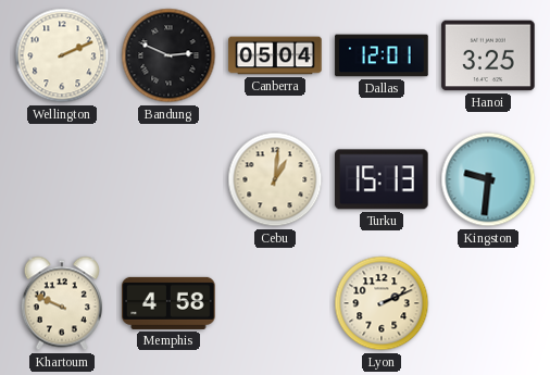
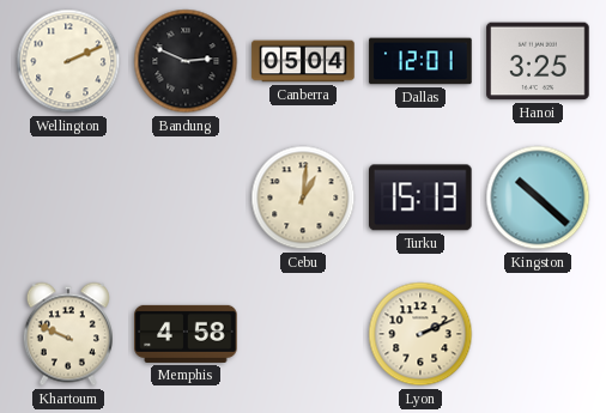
Kingston: 9:31 -> 10:22 (538, 198)
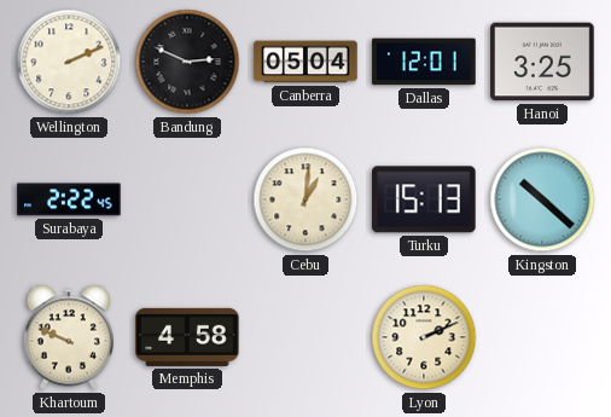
Surabaya: none -> 2:22 (69, 199)
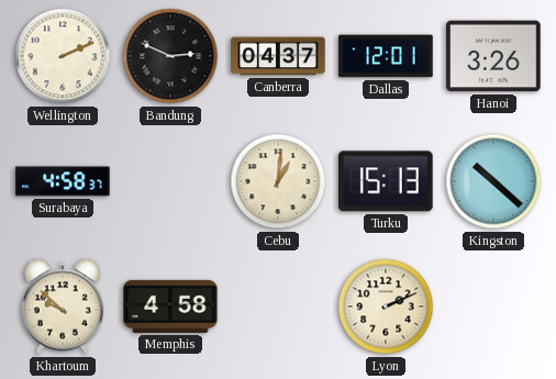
Canberra: 05:04 -> 04:37 (278, 56)
Hanoi: 3:25 -> 3:26 (493, 56)
Surabaya: 2:22 -> 4:58 (63, 181)
Khartoum: 9:49 -> 9:52 (63, 306)
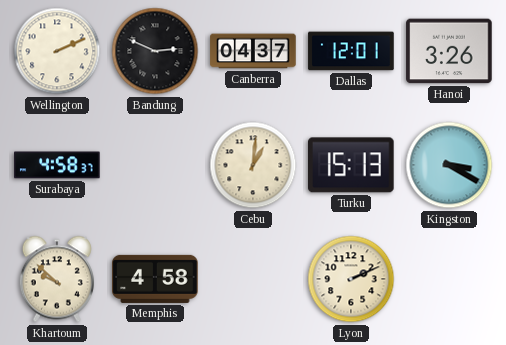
Kingston: 10:22 -> 3:20 (449, 165)
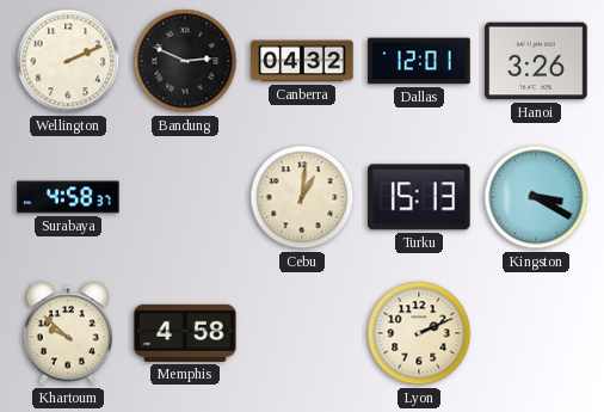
Canberra: 04:37 -> 04:32 (302, 61)
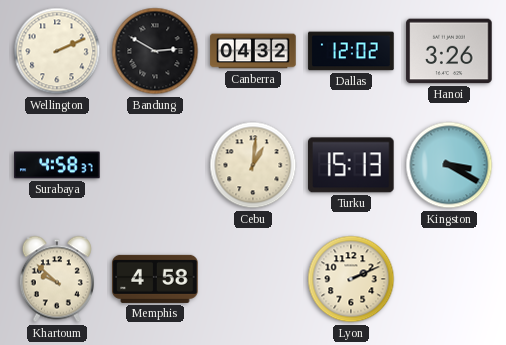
Bandung: 2:49 -> 2:50 (155, 51)
Dallas: 12:01 -> 12:02 (351, 51)
